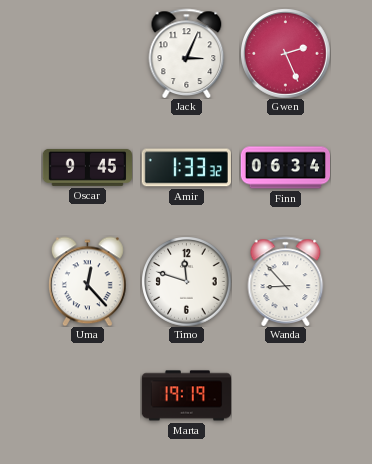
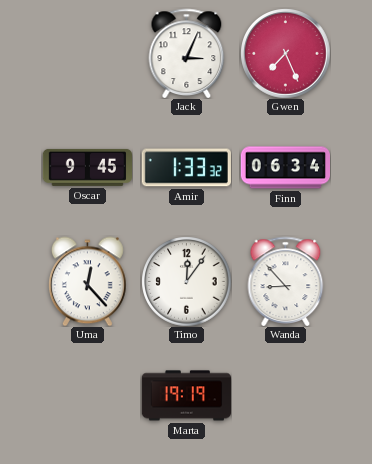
Gwen: 2:26 -> 7:26 (285, 53)
Timo: 11:48 -> 12:06 (186, 281)
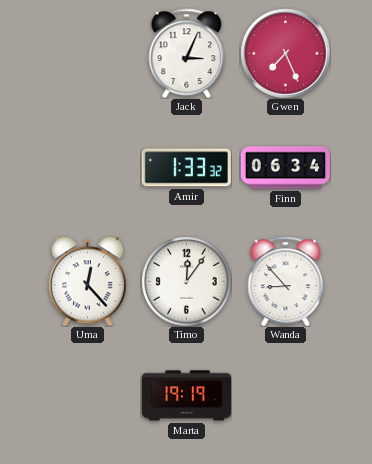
Oscar: 9:45 -> none (87, 167)
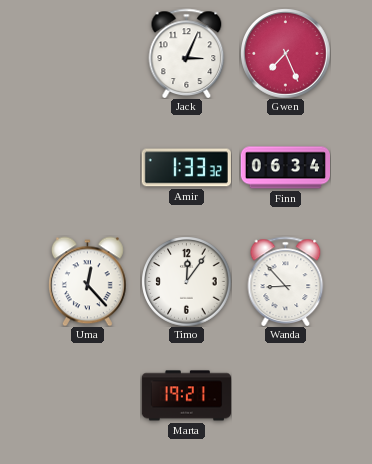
Marta: 19:19 -> 19:21 (186, 396)
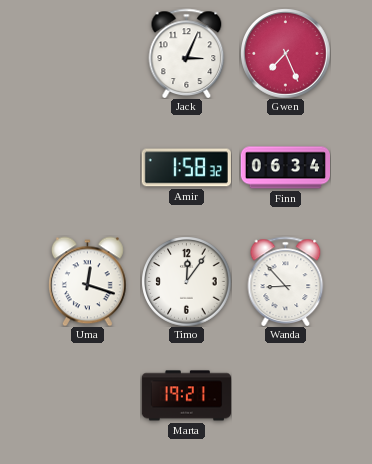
Amir: 1:33 -> 1:58 (186, 168)
Uma: 12:23 -> 12:18 (87, 281)
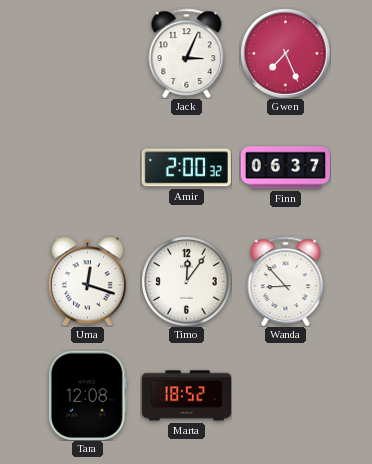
Amir: 1:58 -> 2:00 (186, 168)
Finn: 06:34 -> 06:37 (285, 168)
Tara: none -> 12:08 (88, 395)
Marta: 19:21 -> 18:52 (186, 396)
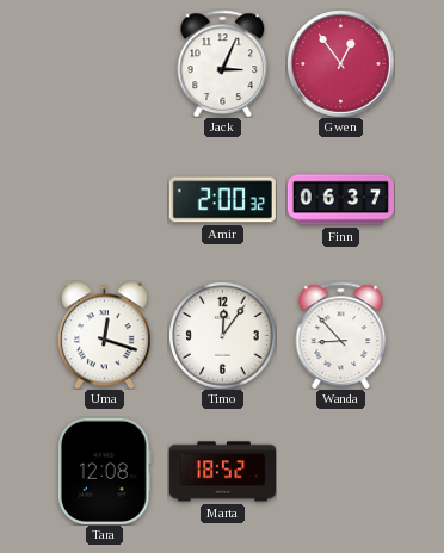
Gwen: 7:26 -> 12:54 (340, 63)
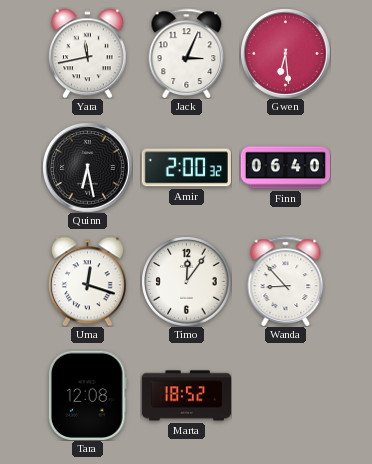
Yara: none -> 11:43 (87, 53)
Gwen: 12:54 -> 6:29 (285, 53)
Quinn: none -> 6:28 (87, 167)
Finn: 06:37 -> 06:40 (285, 168)
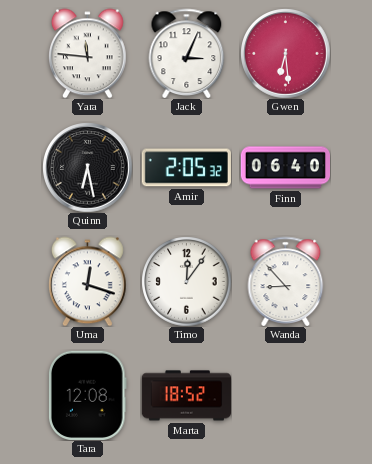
Yara: 11:43 -> 11:46 (87, 53)
Amir: 2:00 -> 2:05 (186, 168)
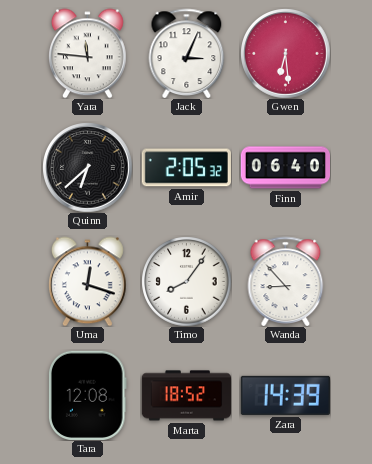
Quinn: 6:28 -> 6:38 (87, 167)
Timo: 12:06 -> 8:06 (186, 281)
Zara: none -> 14:39 (285, 395)
